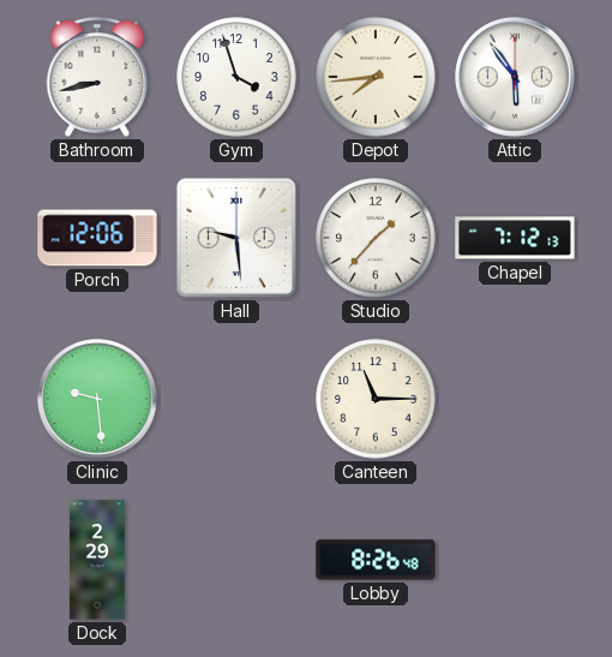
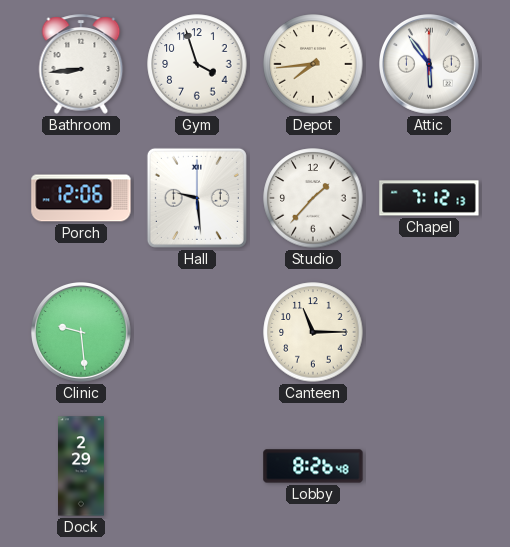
Bathroom: 8:43 -> 8:44 (81, 64)
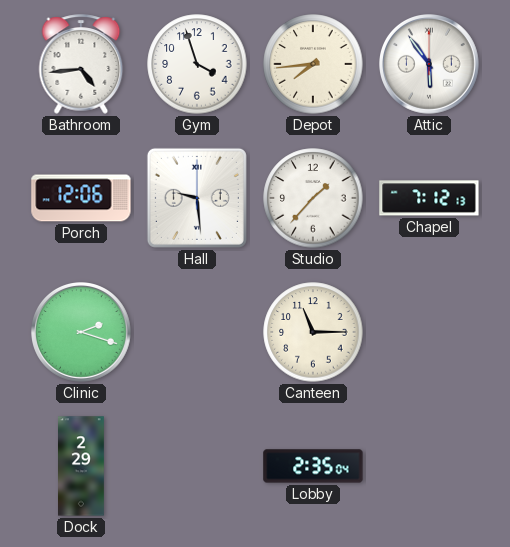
Bathroom: 8:44 -> 4:44 (81, 64)
Clinic: 9:29 -> 2:18 (82, 333)
Lobby: 8:26 -> 2:35 (313, 466)
